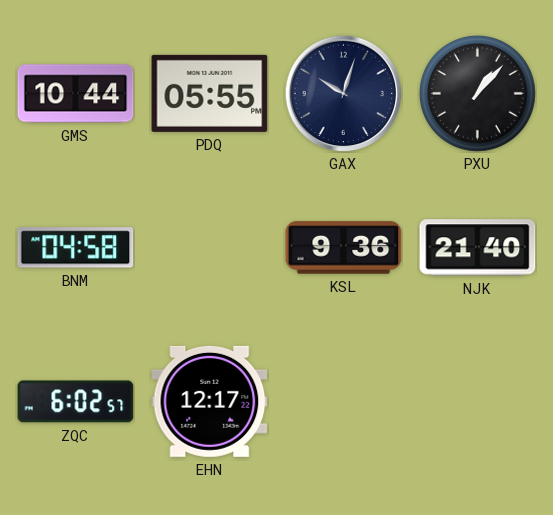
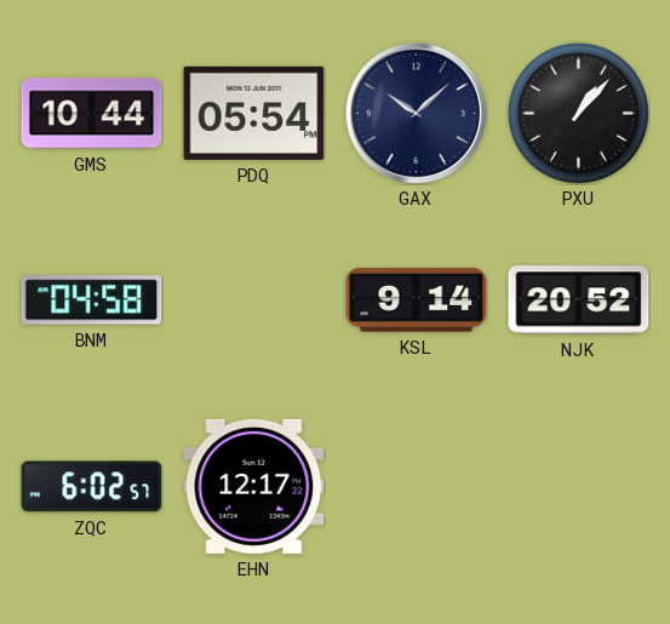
PDQ: 05:55 -> 05:54 (254, 113)
GAX: 10:03 -> 10:08 (416, 113)
KSL: 9:36 -> 9:14 (417, 300)
NJK: 21:40 -> 20:52 (579, 300)
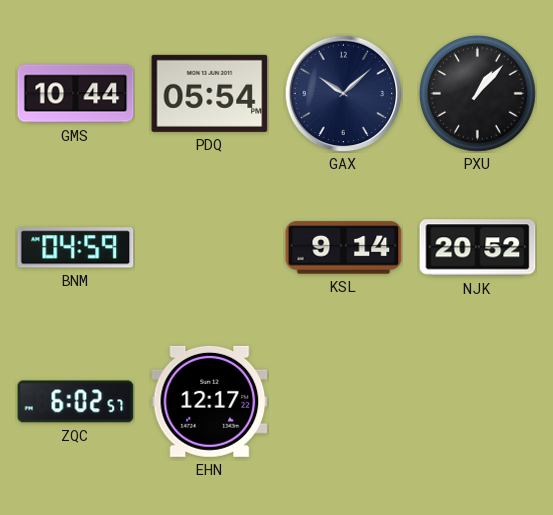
BNM: 04:58 -> 04:59 (76, 248)
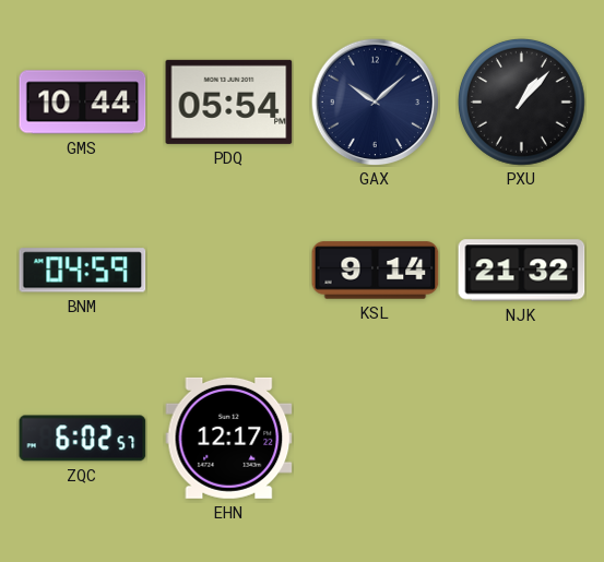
NJK: 20:52 -> 21:32 (522, 271)
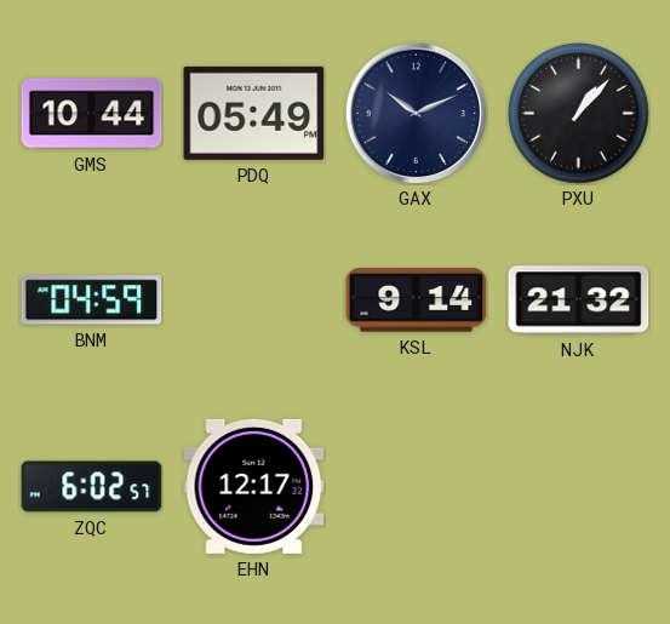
PDQ: 05:54 -> 05:49 (254, 113)
GAX: 10:08 -> 10:11 (416, 113)
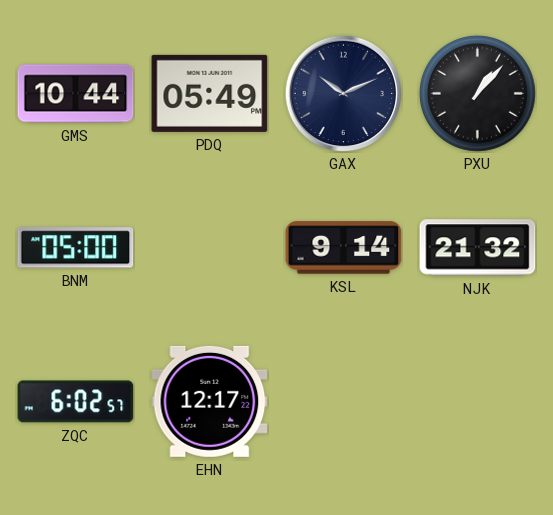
BNM: 04:59 -> 05:00 (76, 248)
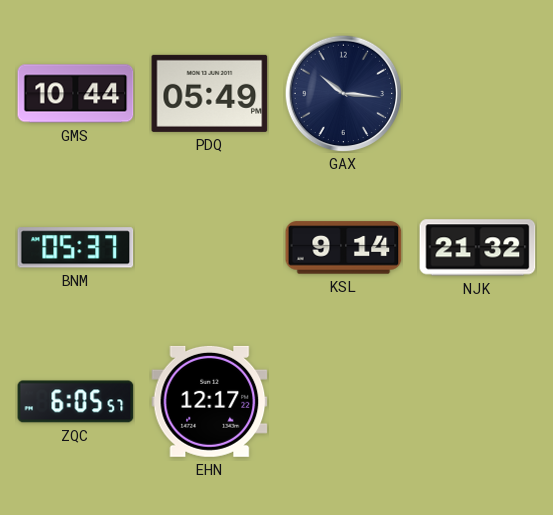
GAX: 10:11 -> 10:16 (343, 93)
PXU: 1:07 -> none (478, 94)
BNM: 05:00 -> 05:37 (76, 248)
ZQC: 6:02 -> 6:05 (76, 402)
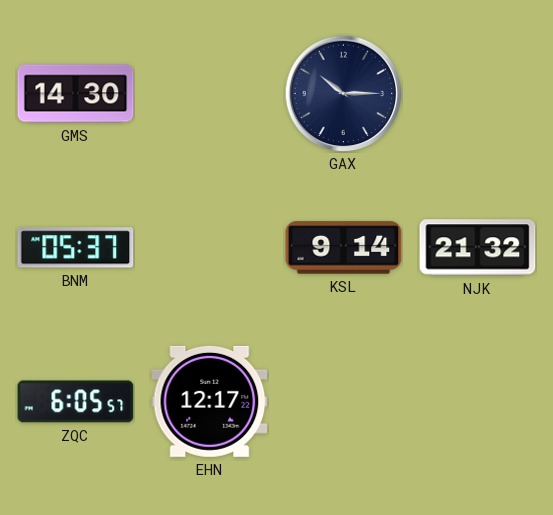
GMS: 10:44 -> 14:30 (76, 94)
PDQ: 05:49 -> none (210, 93)
GAX: 10:16 -> 10:15 (343, 93)
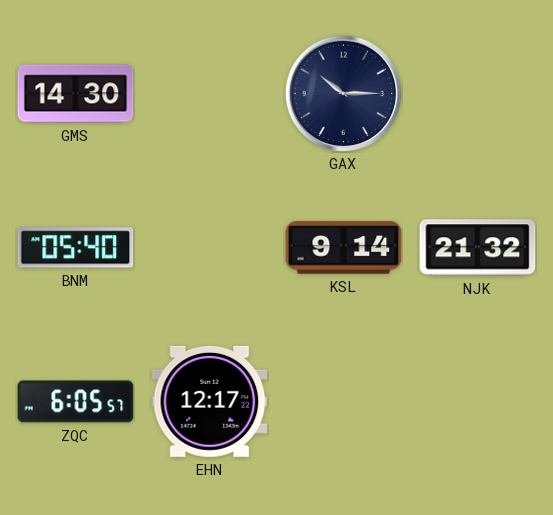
BNM: 05:37 -> 05:40 (76, 248)
